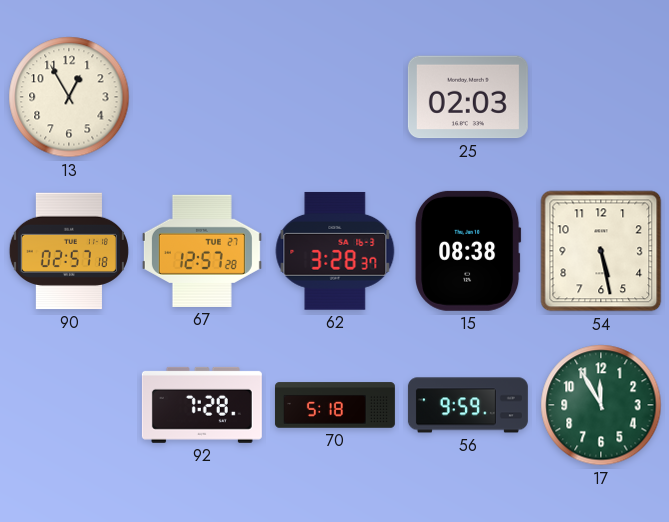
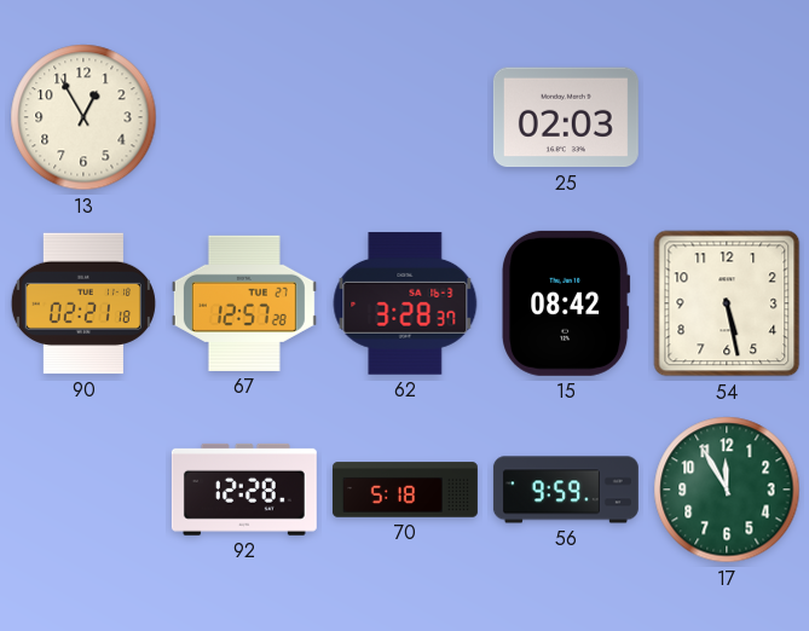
90: 02:57 -> 02:21 (83, 303)
15: 08:38 -> 08:42 (567, 303)
92: 7:28 -> 12:28 (244, 490)
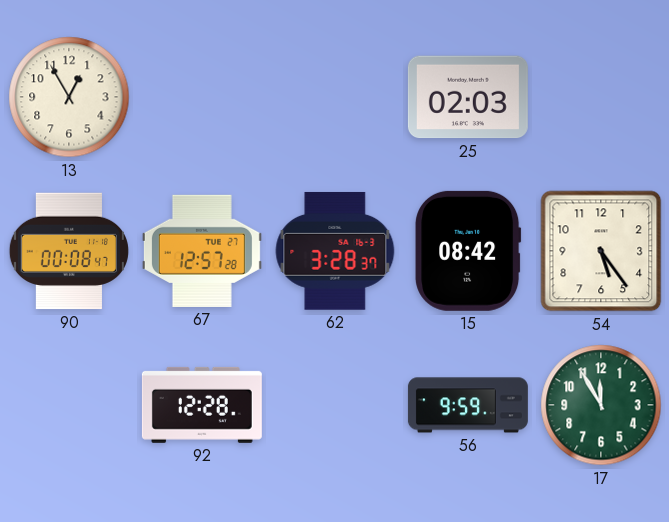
90: 02:21 -> 00:08 (69, 251)
54: 5:28 -> 5:24 (601, 251)
70: 5:18 -> none (405, 490)
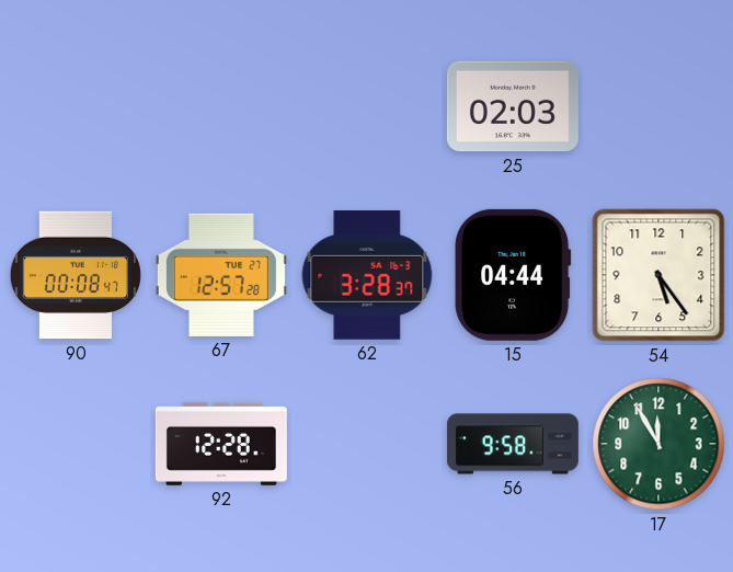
13: 12:55 -> none (69, 97)
15: 08:42 -> 04:44 (514, 275)
56: 9:59 -> 9:58 (513, 444)
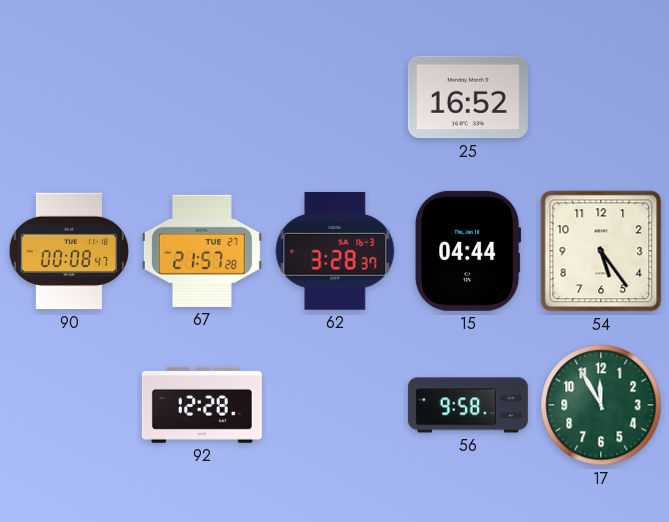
25: 02:03 -> 16:52 (468, 97)
67: 12:57 -> 21:57 (202, 251)
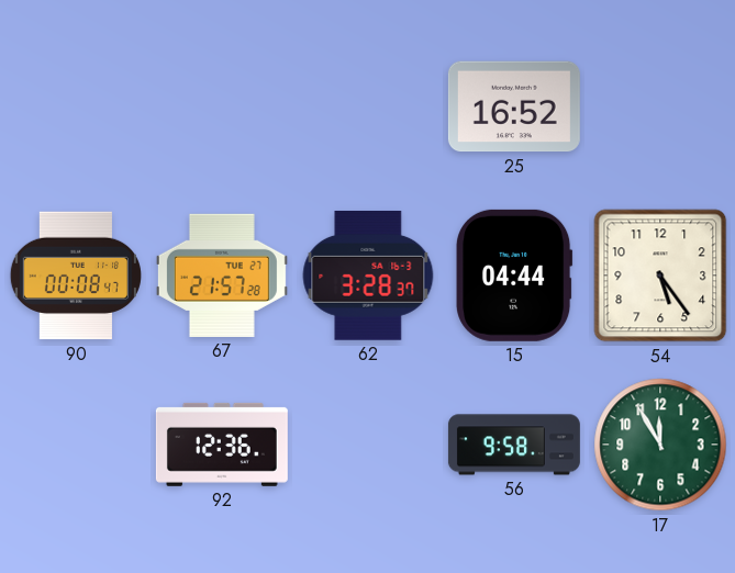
92: 12:28 -> 12:36 (222, 445)
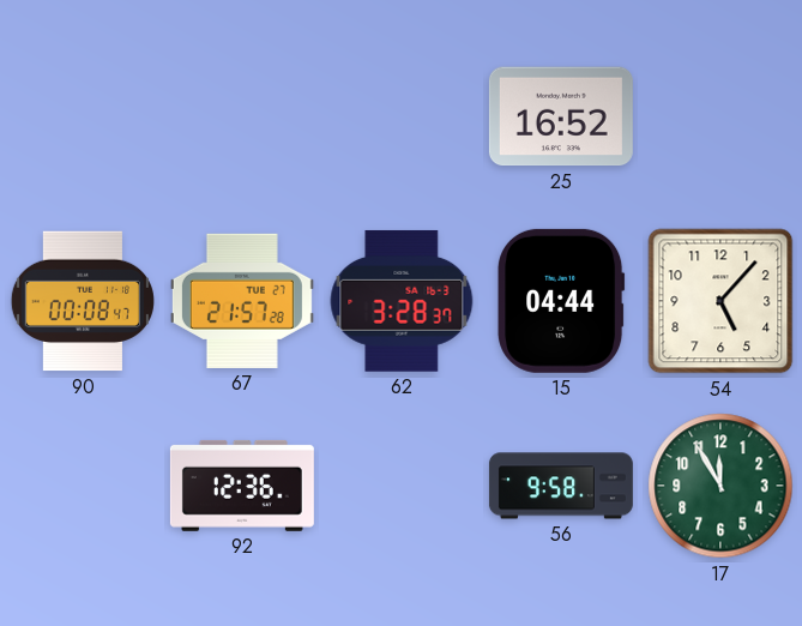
54: 5:24 -> 5:07 (720, 301)
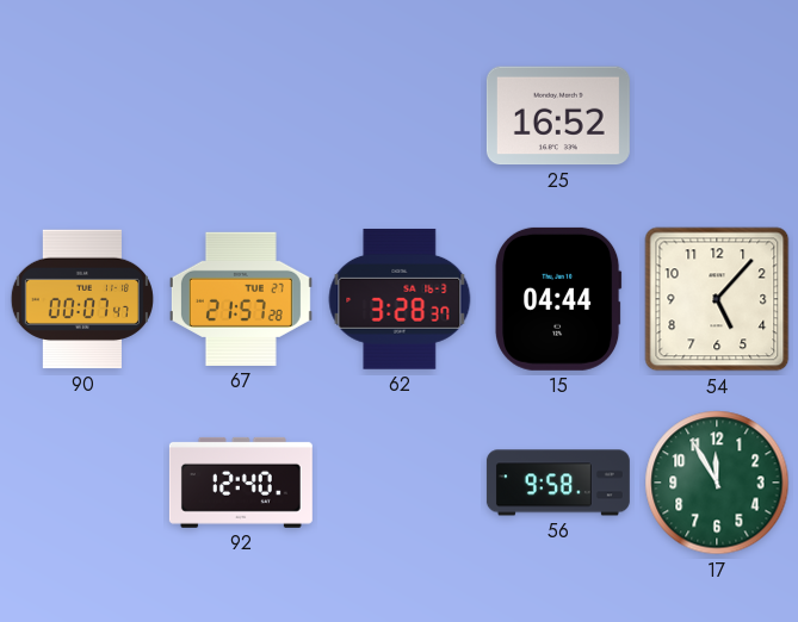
90: 00:08 -> 00:07 (82, 299)
92: 12:36 -> 12:40 (241, 483)
